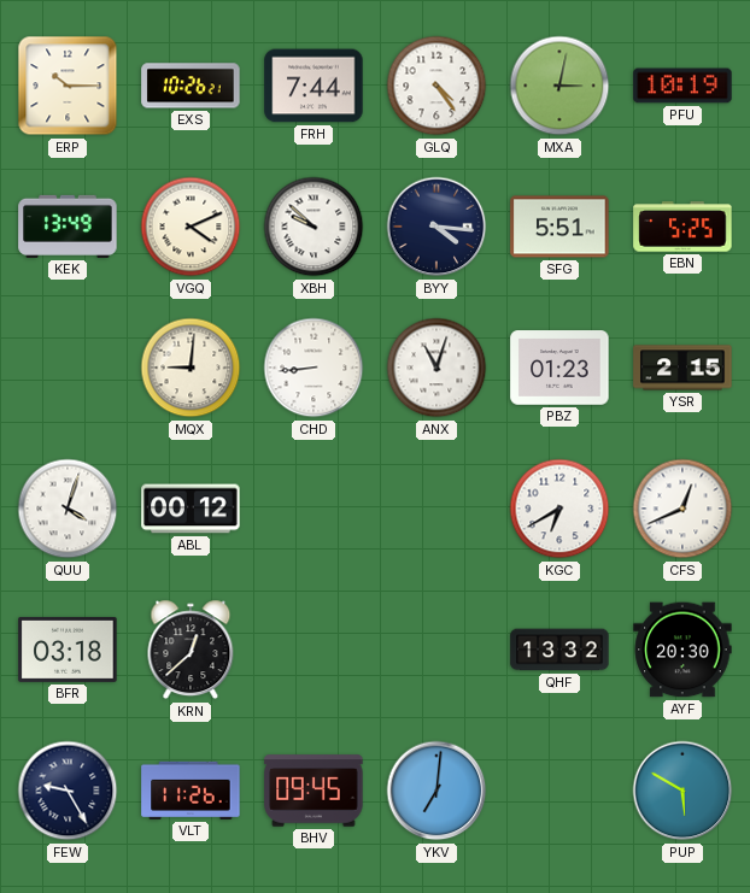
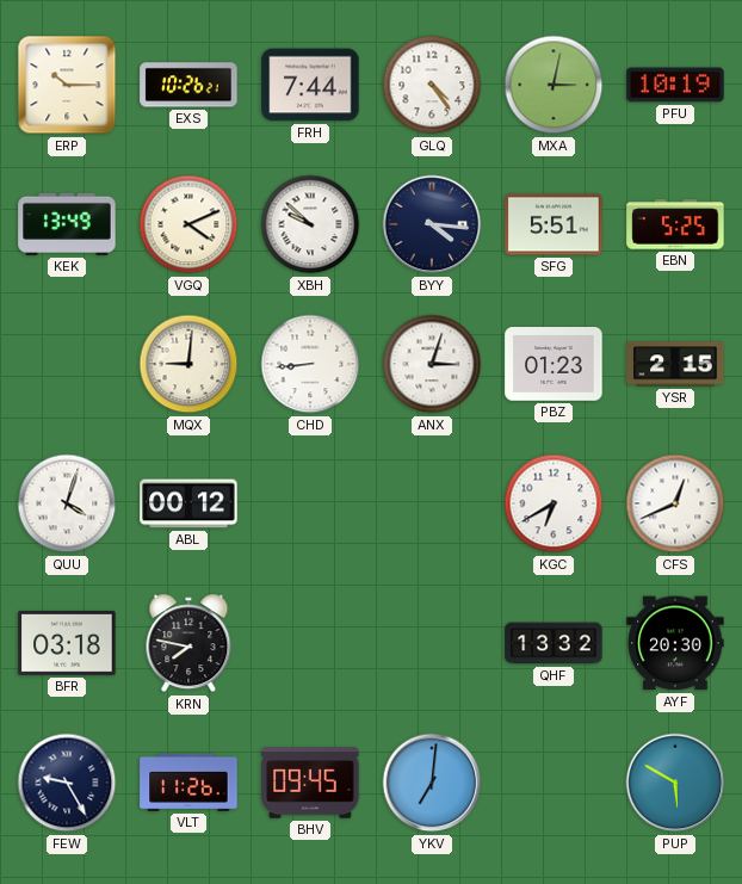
ANX: 11:03 -> 3:03 (432, 364)
KRN: 12:38 -> 7:47 (188, 643)
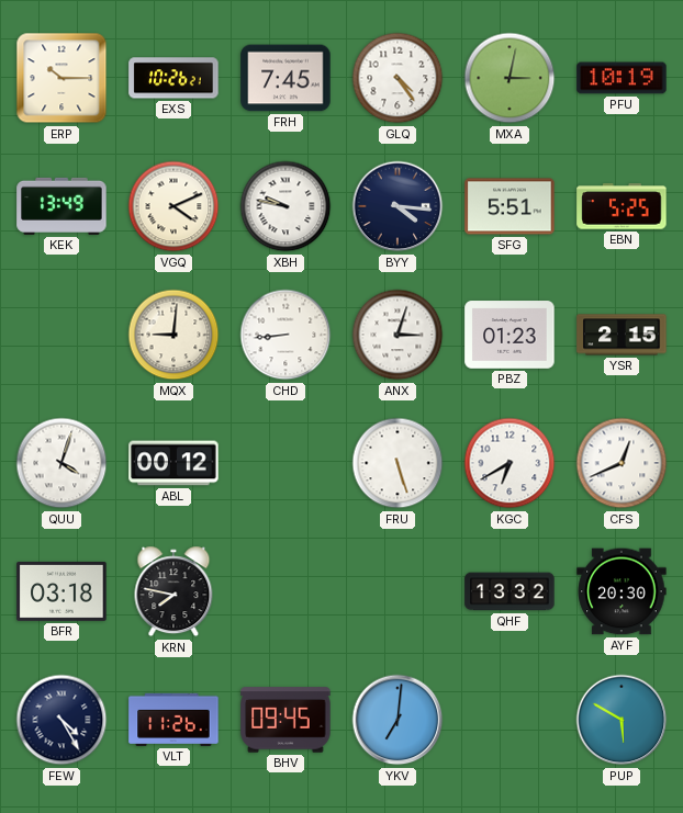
FRH: 7:44 -> 7:45 (285, 78)
XBH: 9:52 -> 9:47 (285, 206)
FRU: none -> 5:27 (398, 463)
FEW: 9:25 -> 4:25 (61, 720)
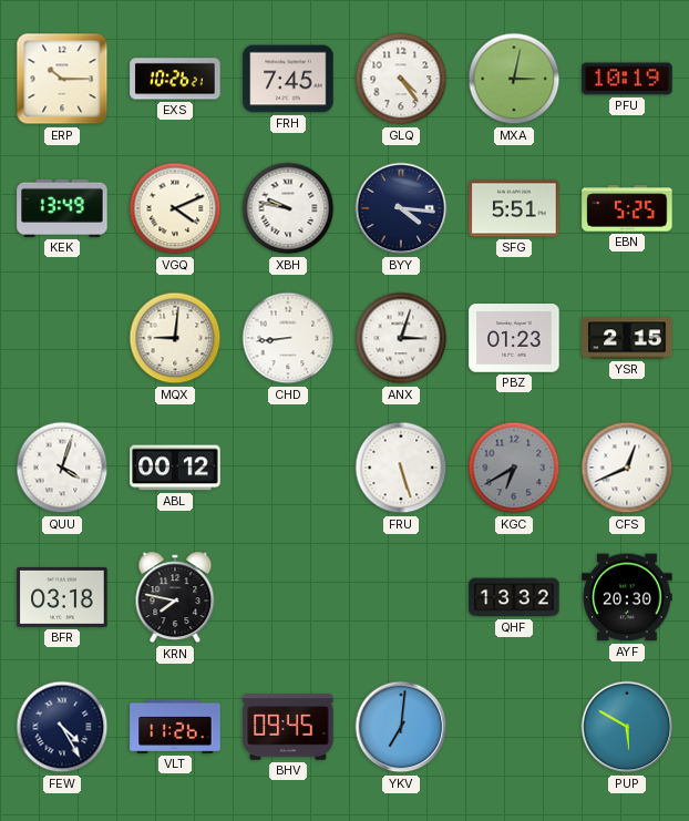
KGC dial: white -> grey (514, 468)
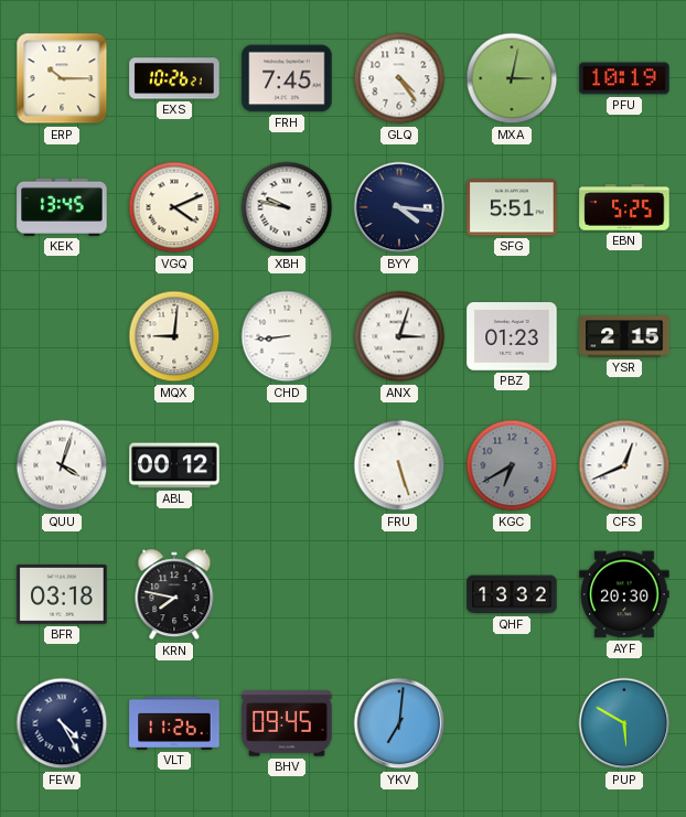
KEK: 13:49 -> 13:45 (62, 207)
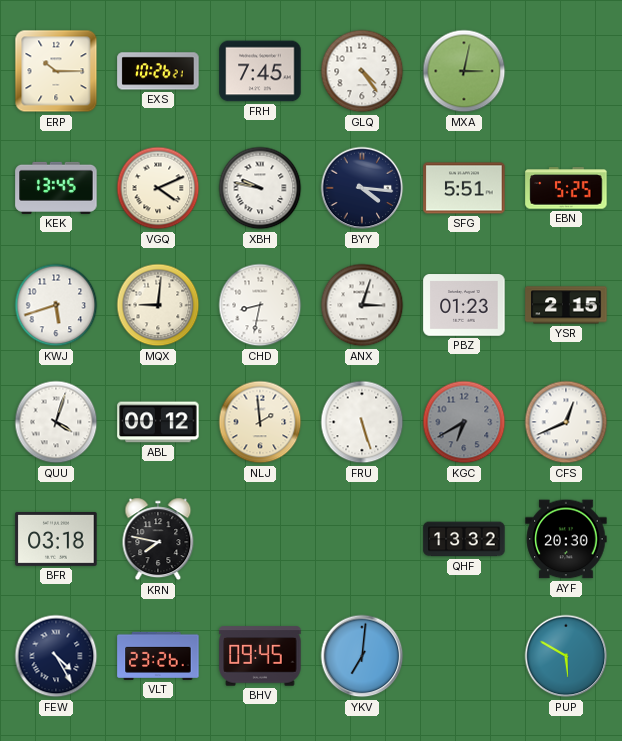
PFU: 10:19 -> none (624, 78)
KWJ: none -> 5:42 (56, 305)
CHD: 8:44 -> 8:32 (260, 305)
NLJ: none -> 1:59 (260, 422)
VLT: 11:26 -> 23:26 (158, 656)
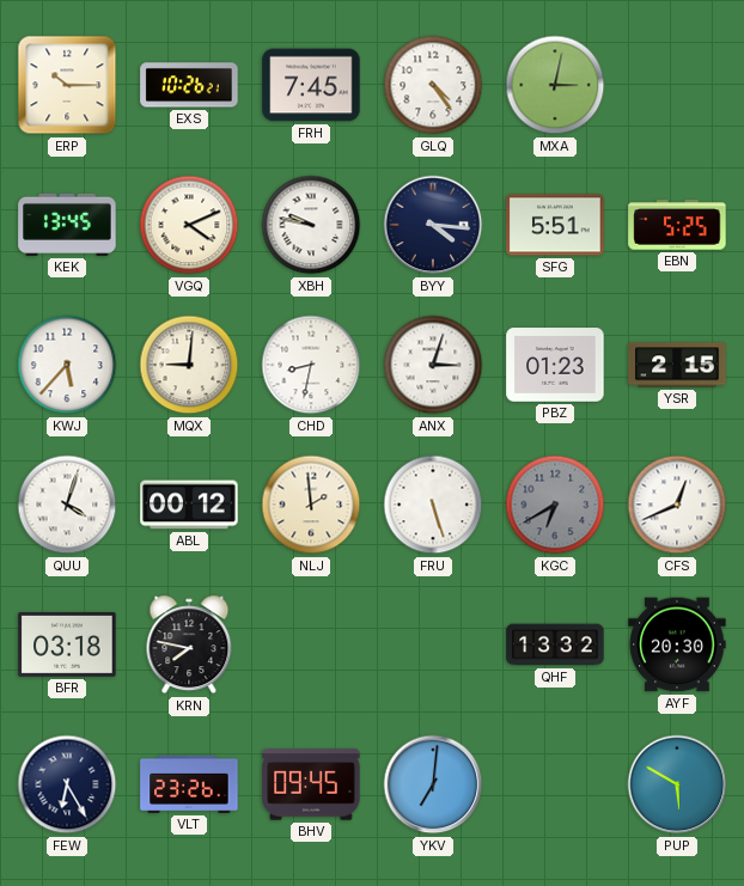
KWJ: 5:42 -> 5:37 (67, 365)
FEW: 4:25 -> 6:25 (67, 784)
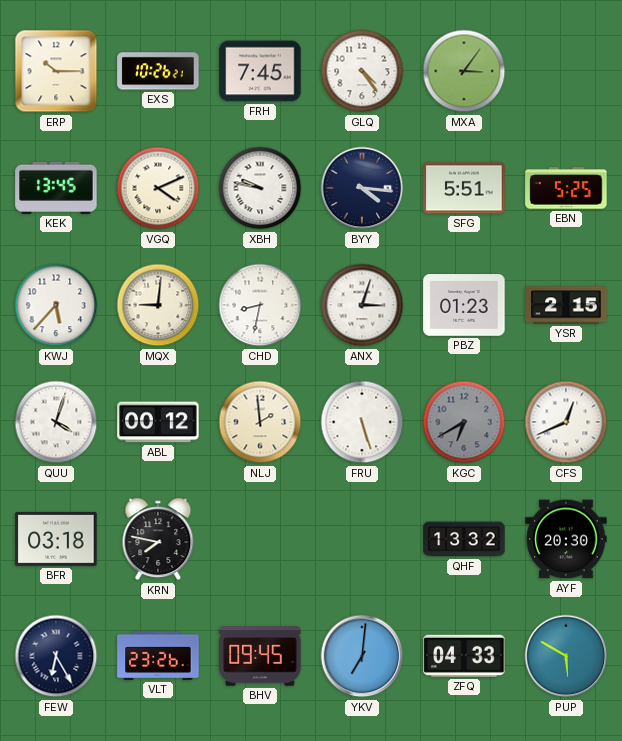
MXA: 3:02 -> 3:06 (464, 71)
ZFQ: none -> 04:33 (464, 656)
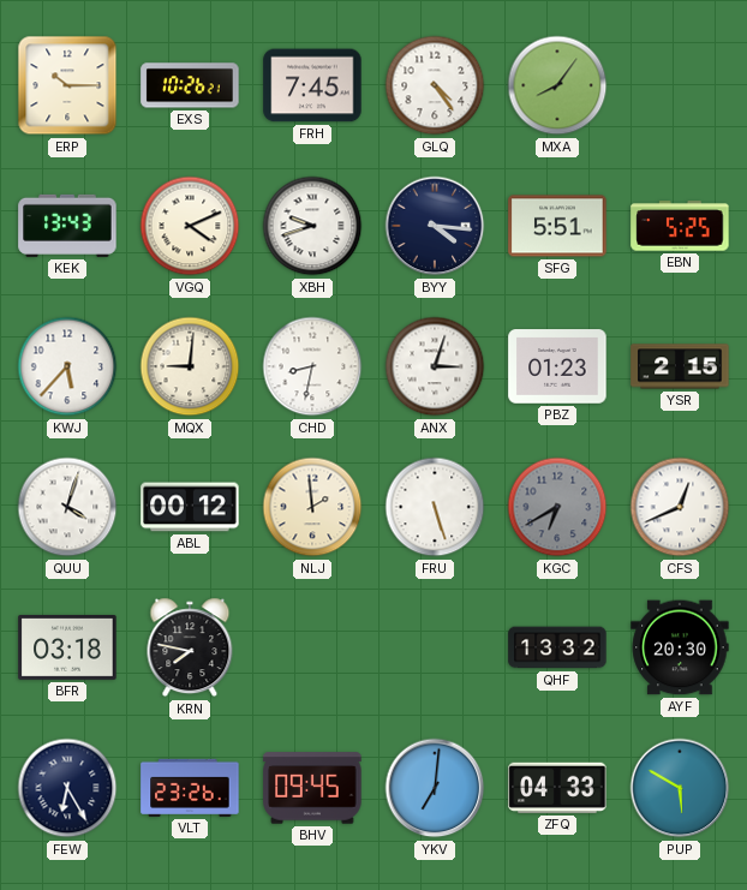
MXA: 3:06 -> 8:06 (557, 85)
KEK: 13:45 -> 13:43 (67, 226)
XBH: 9:47 -> 9:42 (312, 226)
